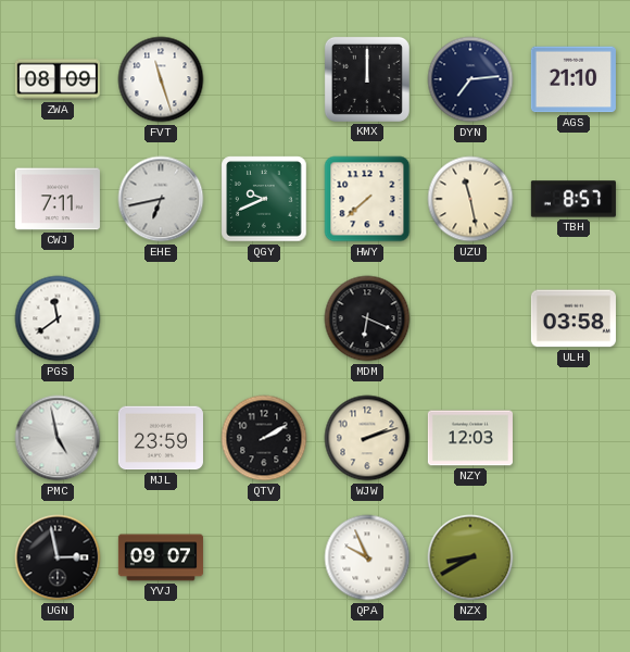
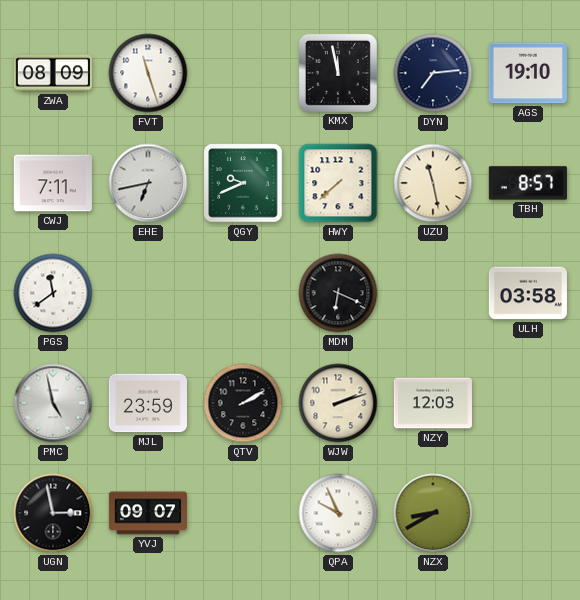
KMX: 12:00 -> 11:58 (338, 73)
AGS: 21:10 -> 19:10 (528, 73)
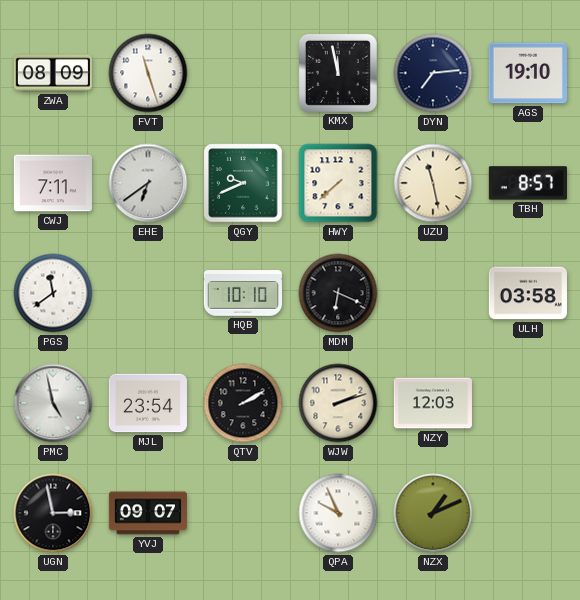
EHE: 6:43 -> 6:39 (148, 183)
HQB: none -> 10:10 (243, 293)
MJL: 23:59 -> 23:54 (148, 403)
NZX: 8:40 -> 1:11 (433, 513)
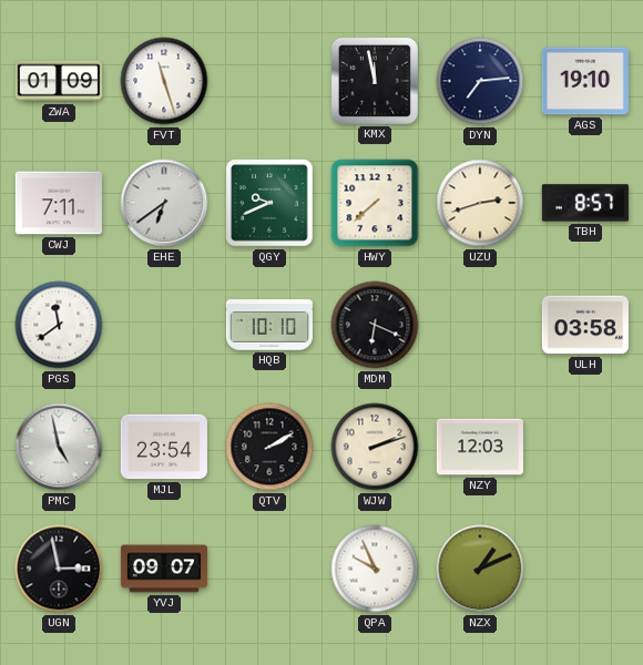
ZWA: 08:09 -> 01:09 (59, 81)
UZU: 11:28 -> 2:42 (480, 203)
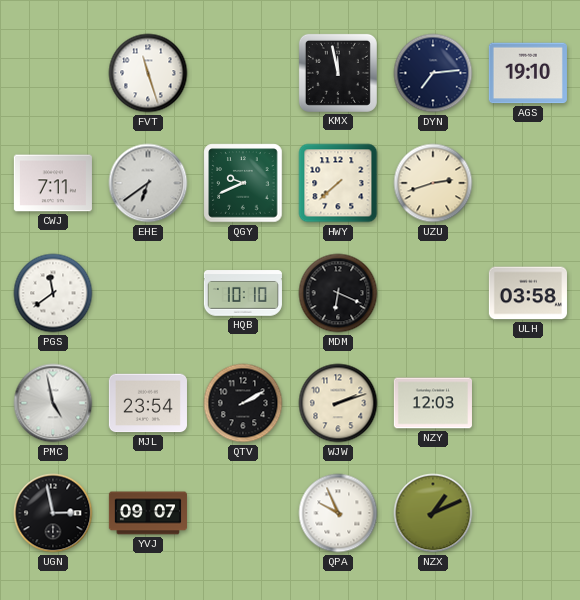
ZWA: 01:09 -> none (59, 81)
TBH: 8:57 -> none (585, 203)
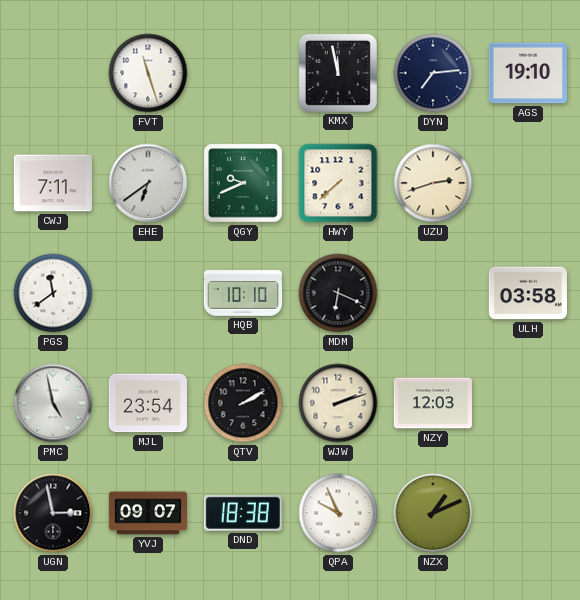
DND: none -> 18:38 (243, 513)
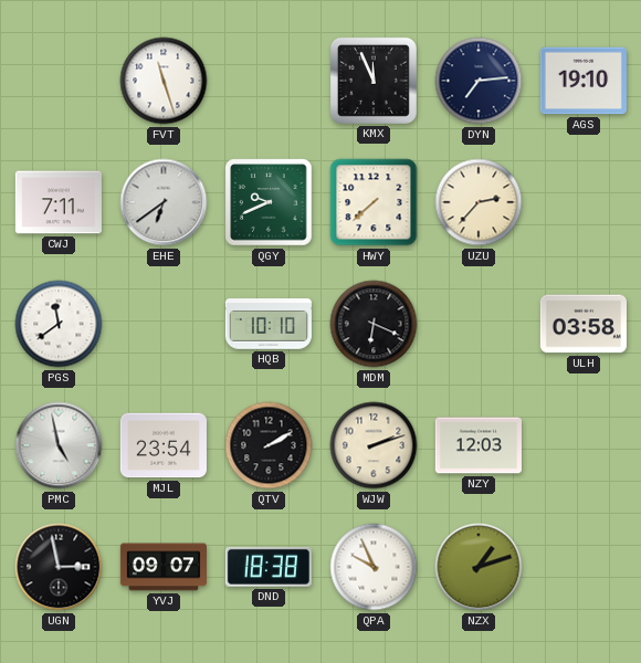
KMX: 11:58 -> 11:56 (374, 81)
UZU: 2:42 -> 2:37 (479, 202)
NZX: 1:11 -> 1:12 (479, 567)
